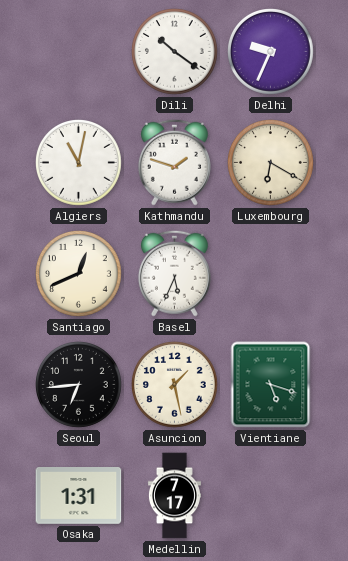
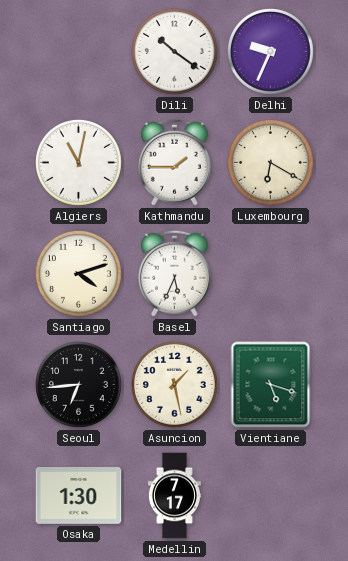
Kathmandu: 1:48 -> 1:45 (174, 162)
Santiago: 12:41 -> 4:12 (79, 274)
Osaka: 1:31 -> 1:30 (79, 496)
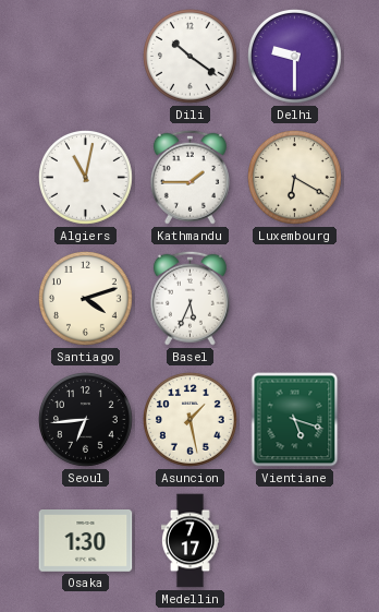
Delhi: 9:34 -> 9:30 (295, 57)
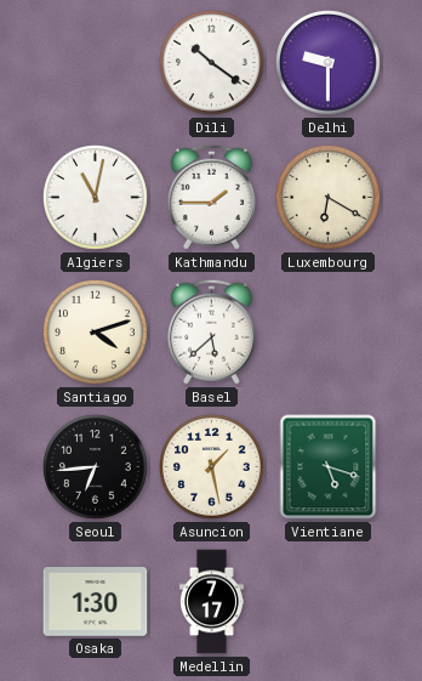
Basel: 5:34 -> 5:38 (211, 331)
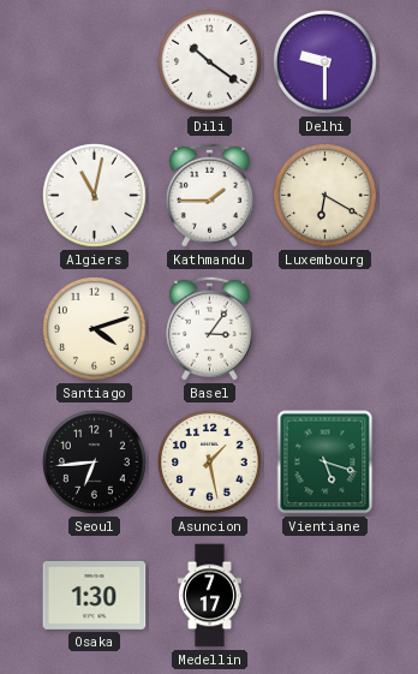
Basel: 5:38 -> 3:06 (209, 328)
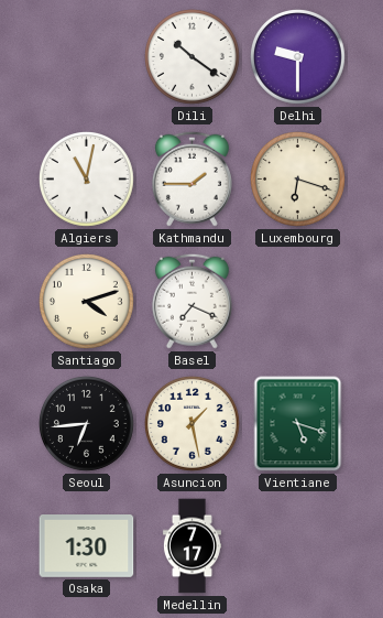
Luxembourg: 6:20 -> 6:18 (298, 180)
Basel: 3:06 -> 7:19 (191, 301)
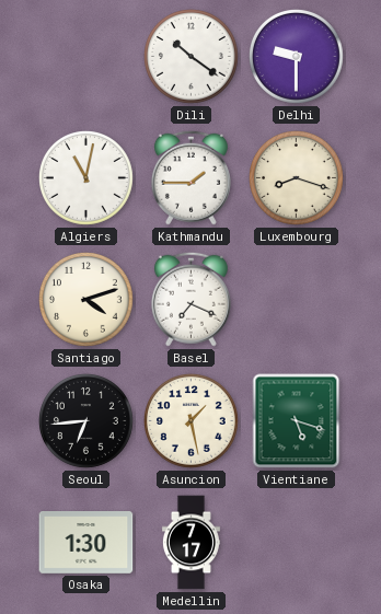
Luxembourg: 6:18 -> 8:18 (297, 178)
